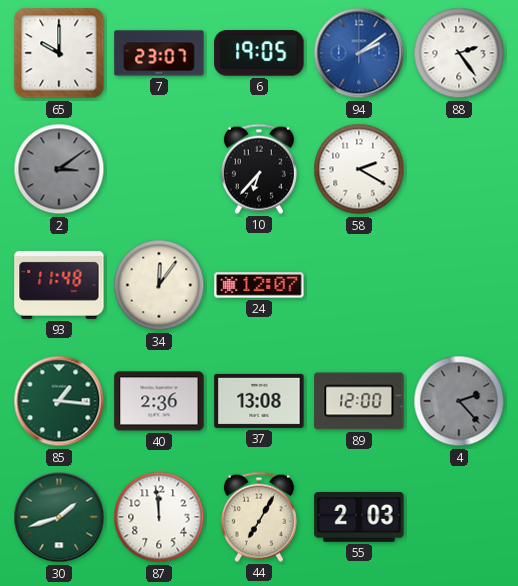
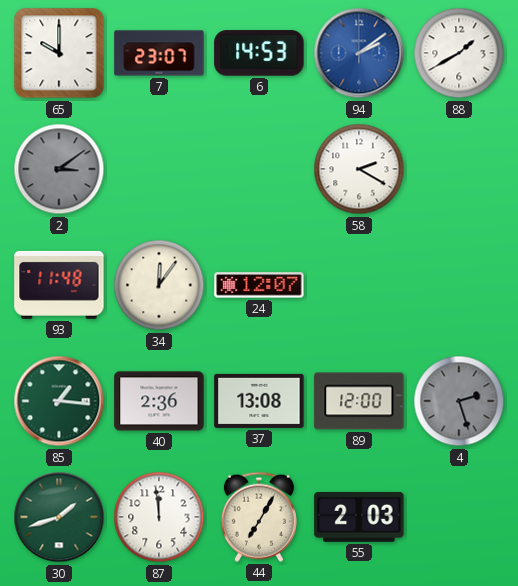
6: 19:05 -> 14:53 (259, 53)
88: 2:24 -> 1:40 (459, 53)
10: 6:37 -> none (259, 169)
4: 2:23 -> 2:27 (459, 401)
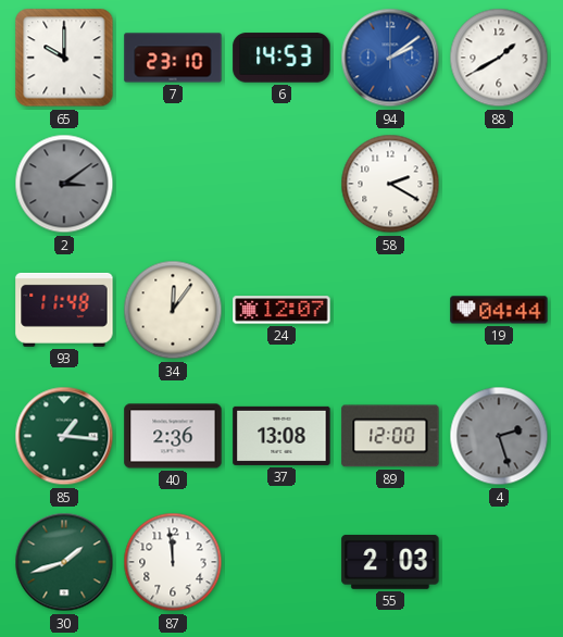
7: 23:07 -> 23:10 (173, 58)
19: none -> 04:44 (499, 310)
44: 7:05 -> none (259, 517)
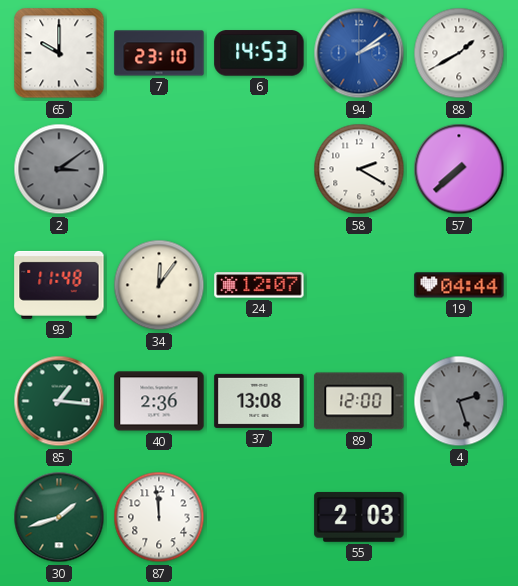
57: none -> 7:38 (459, 169)
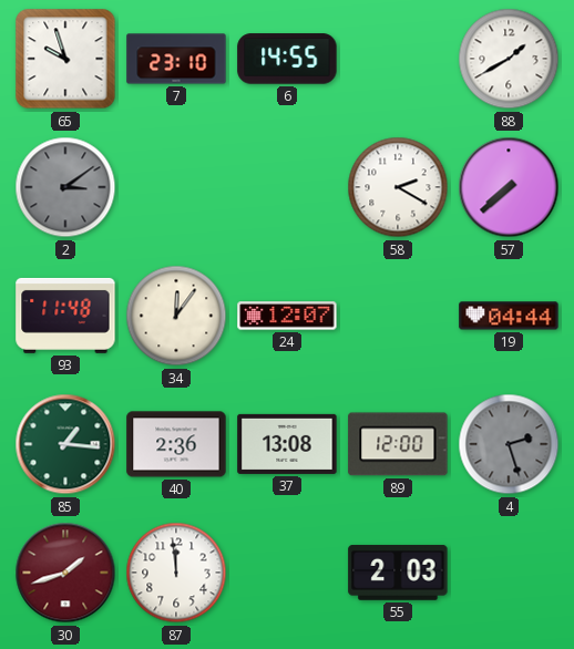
65: 10:00 -> 9:57 (65, 59)
6: 14:53 -> 14:55 (287, 59)
94: 2:09 -> none (359, 53)
30 dial: green -> burgundy (65, 573)
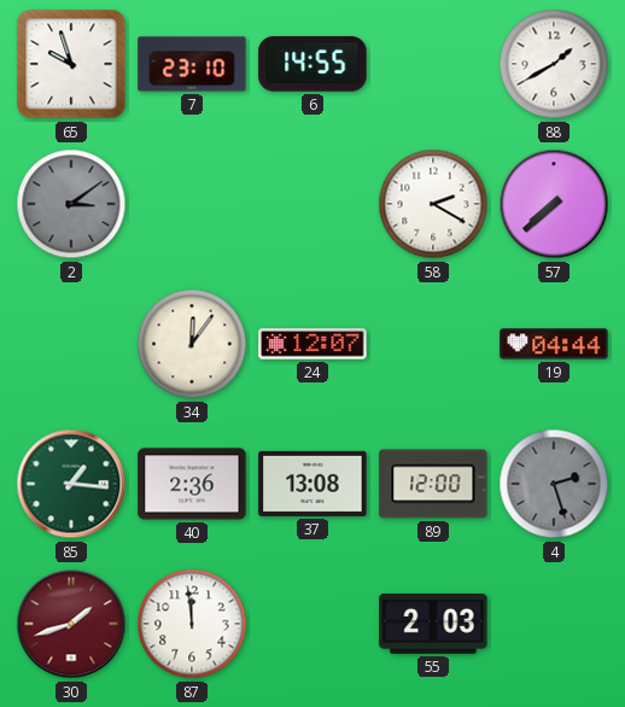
93: 11:48 -> none (65, 316)
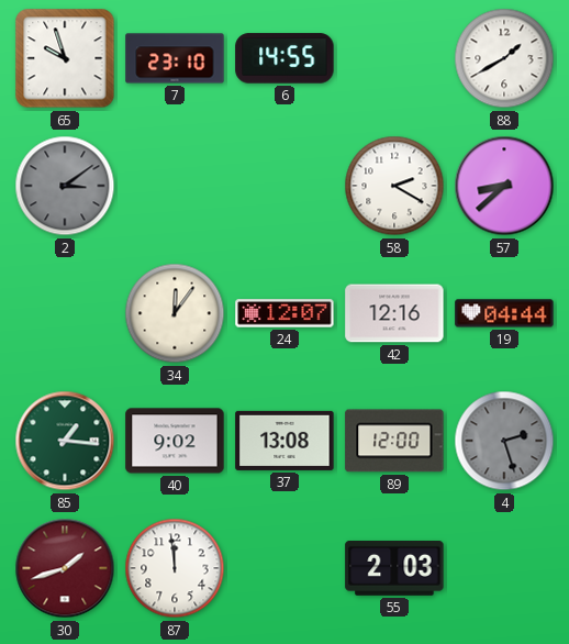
57: 7:38 -> 8:38 (504, 186)
42: none -> 12:16 (394, 313)
40: 2:36 -> 9:02 (175, 441)
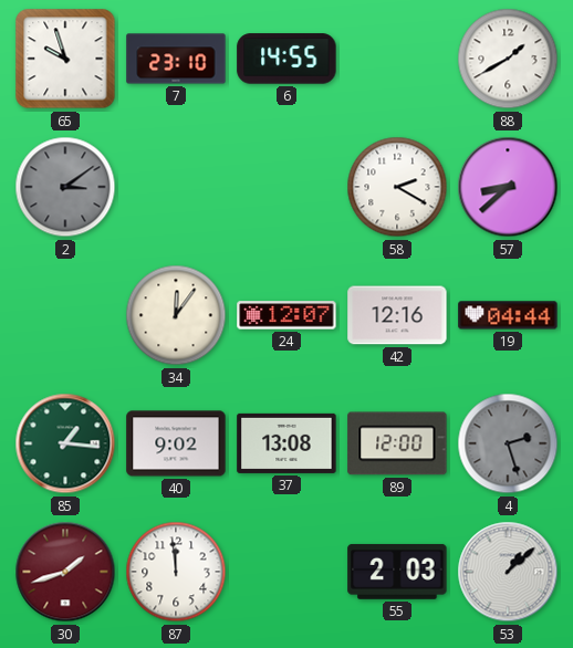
53: none -> 1:08 (508, 572)
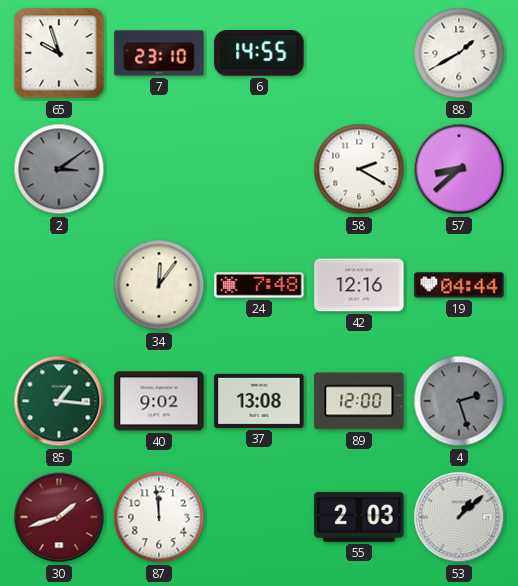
24: 12:07 -> 7:48 (259, 285)
